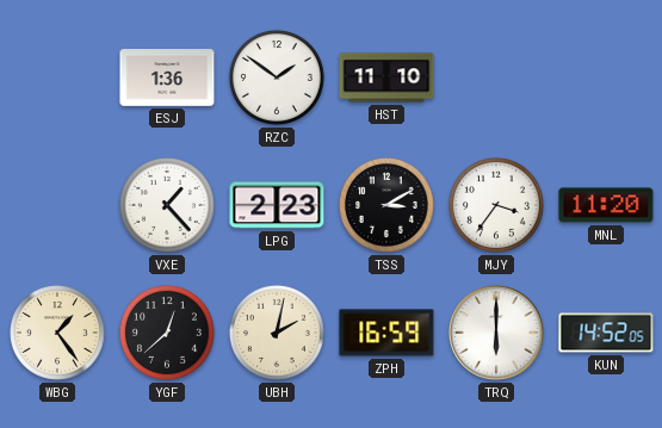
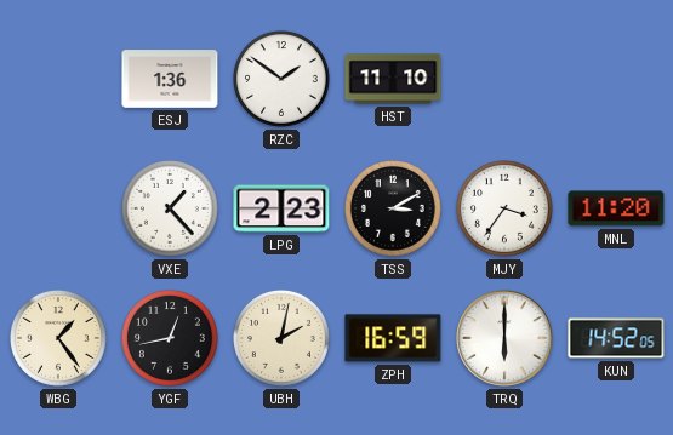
YGF: 12:38 -> 12:43 (170, 338)
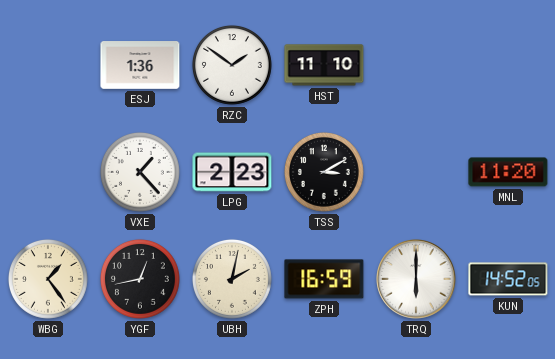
MJY: 3:36 -> none (504, 208)
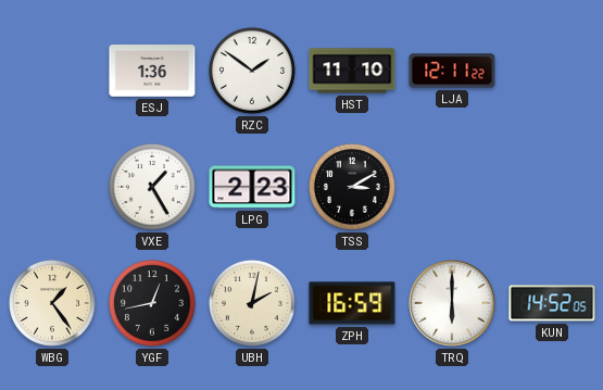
LJA: none -> 12:11 (452, 71)
VXE: 1:23 -> 1:25 (152, 187)
MNL: 11:20 -> none (508, 172)
